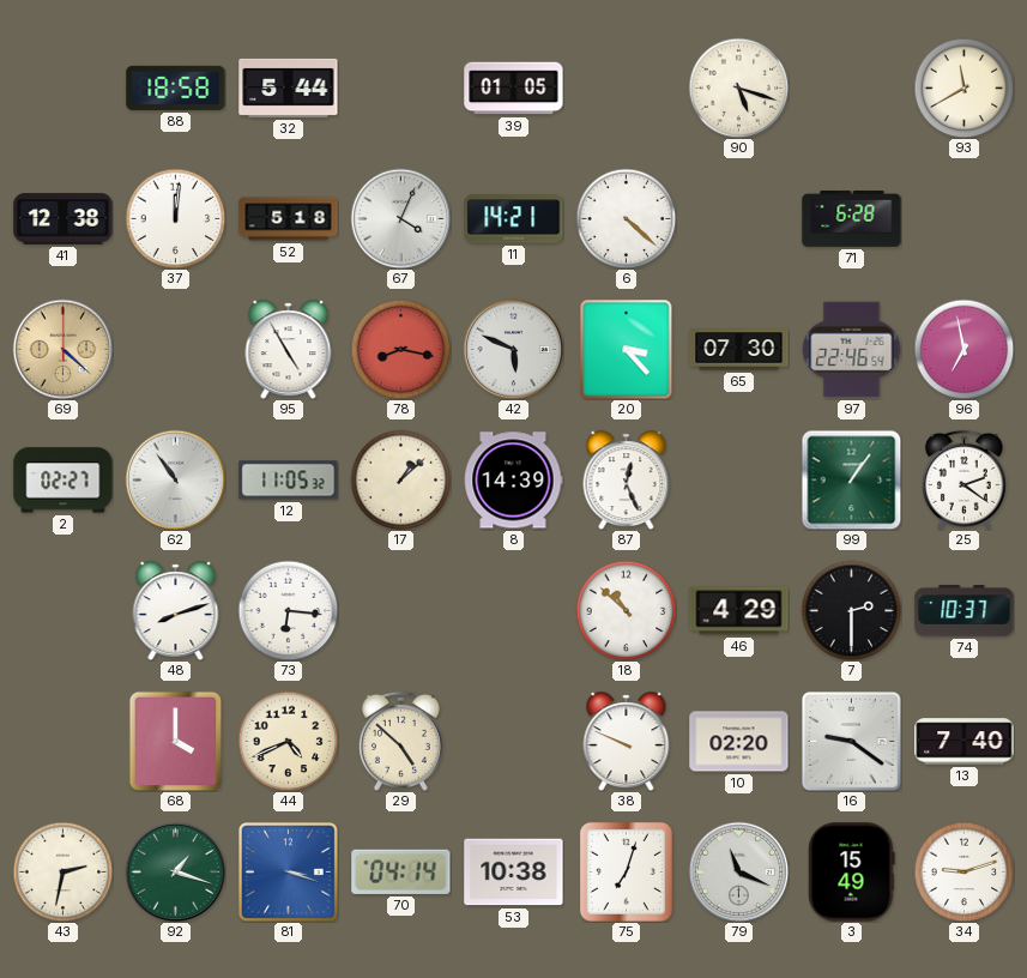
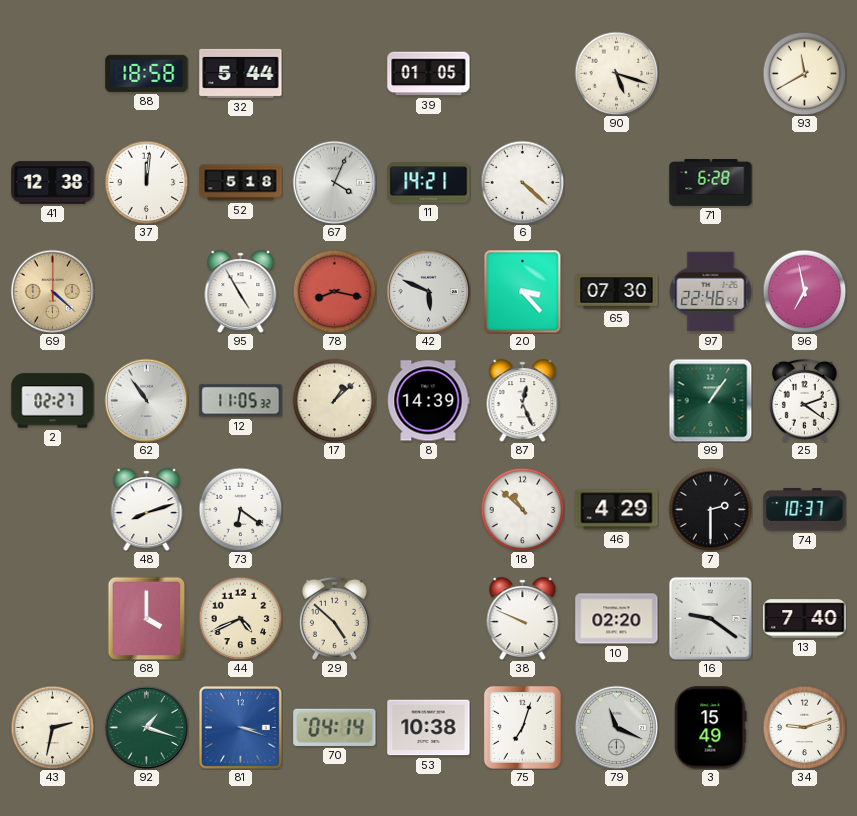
73: 6:16 -> 6:21 (240, 509)
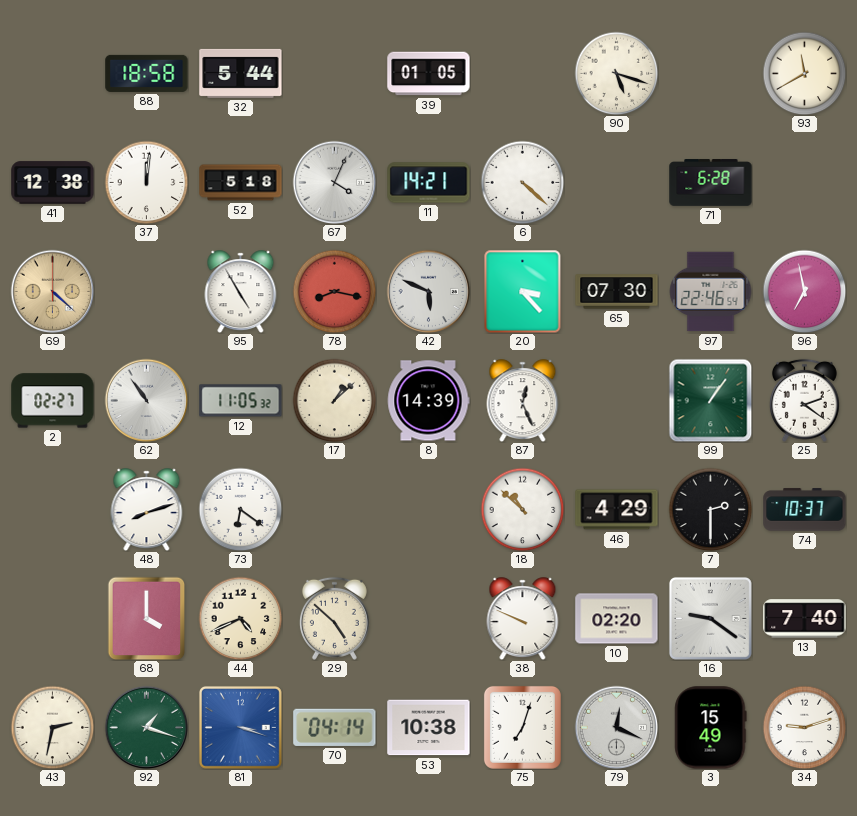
79: 11:19 -> 12:19 (616, 727)
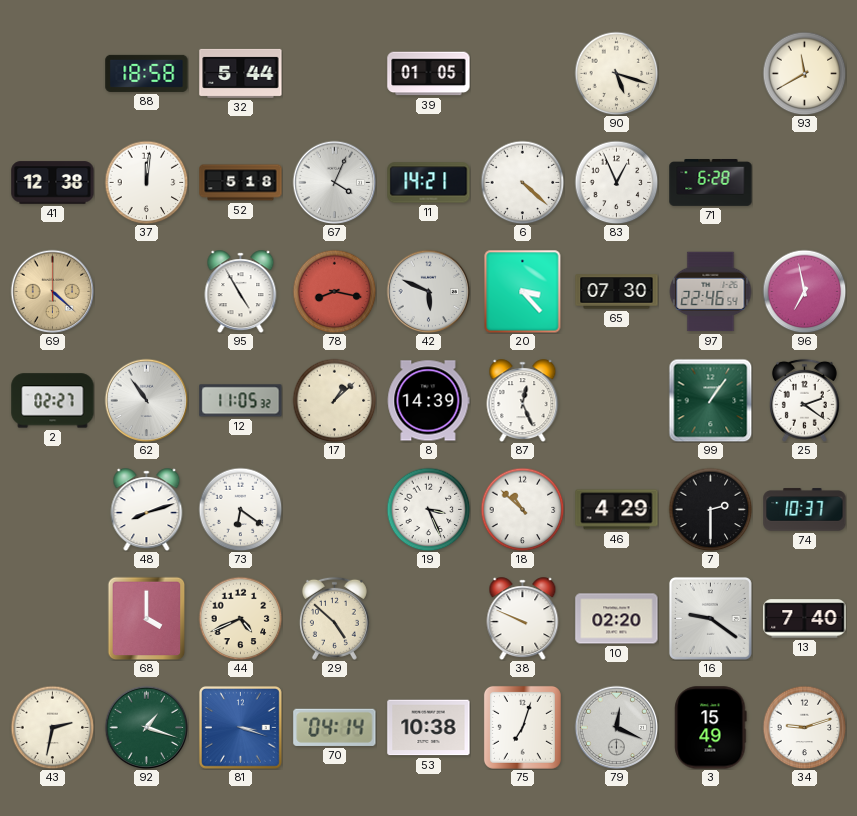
83: none -> 12:56 (616, 182)
19: none -> 3:26 (428, 509)
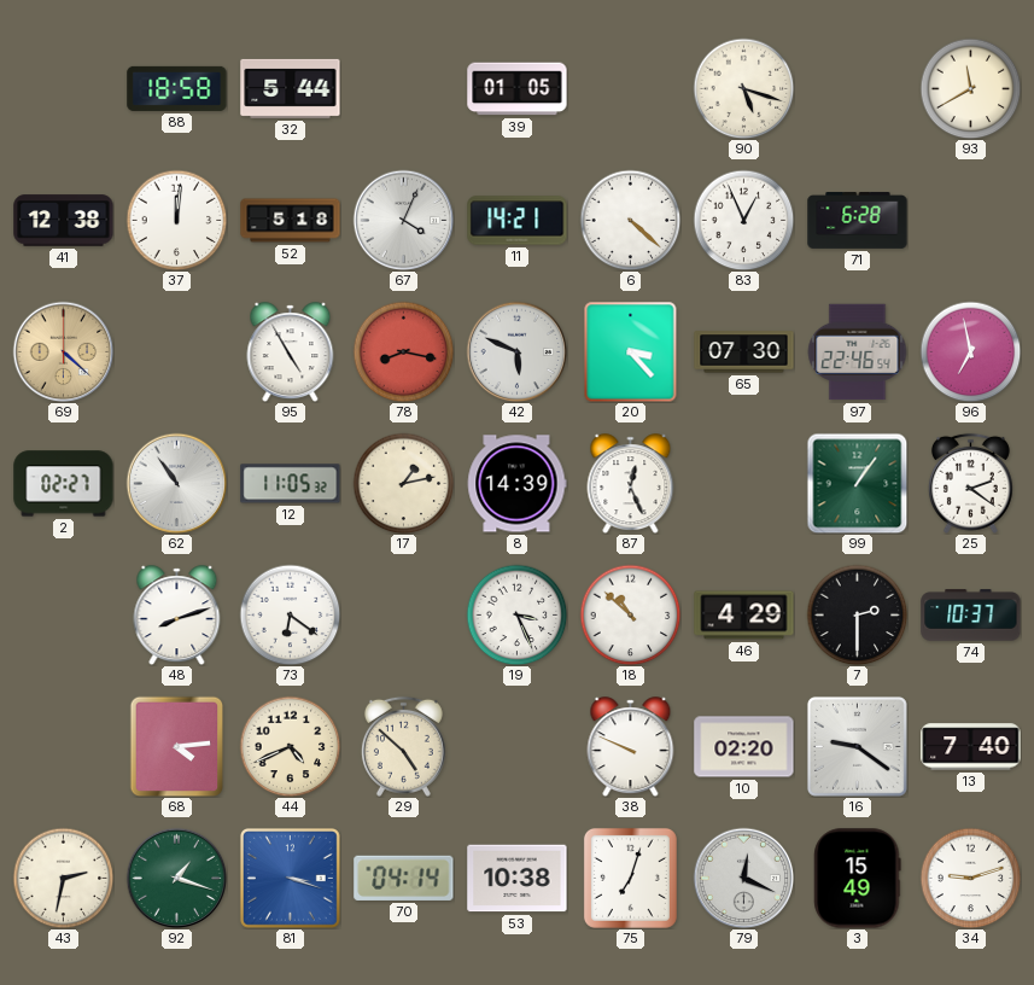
17: 1:08 -> 1:13 (403, 483)
68: 4:00 -> 4:14 (177, 746)
